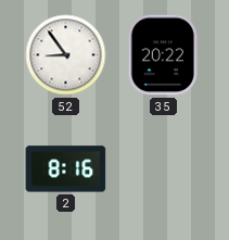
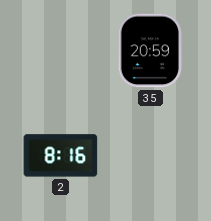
52: 8:54 -> none (66, 55)
35: 20:22 -> 20:59 (150, 51)
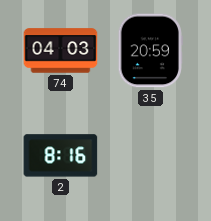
74: none -> 04:03 (61, 51)
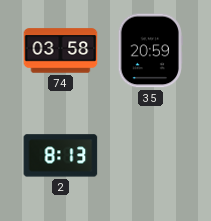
74: 04:03 -> 03:58 (61, 51)
2: 8:16 -> 8:13 (61, 156)
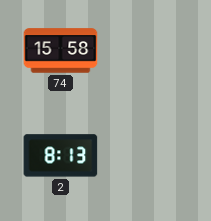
74: 03:58 -> 15:58 (61, 51)
35: 20:59 -> none (150, 51)
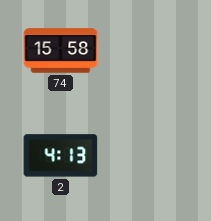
2: 8:13 -> 4:13 (61, 156)
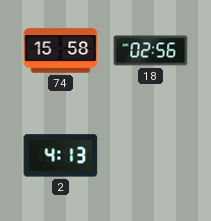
18: none -> 02:56 (151, 51)
